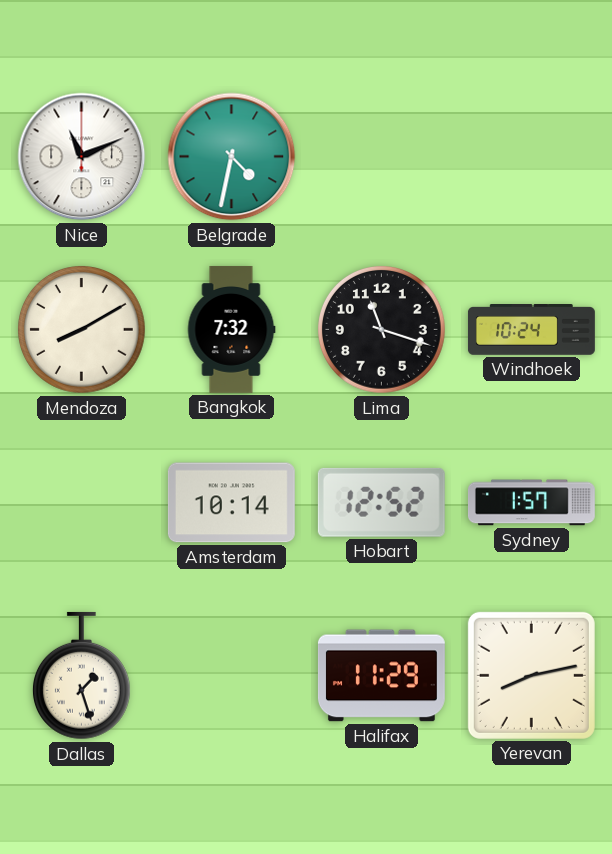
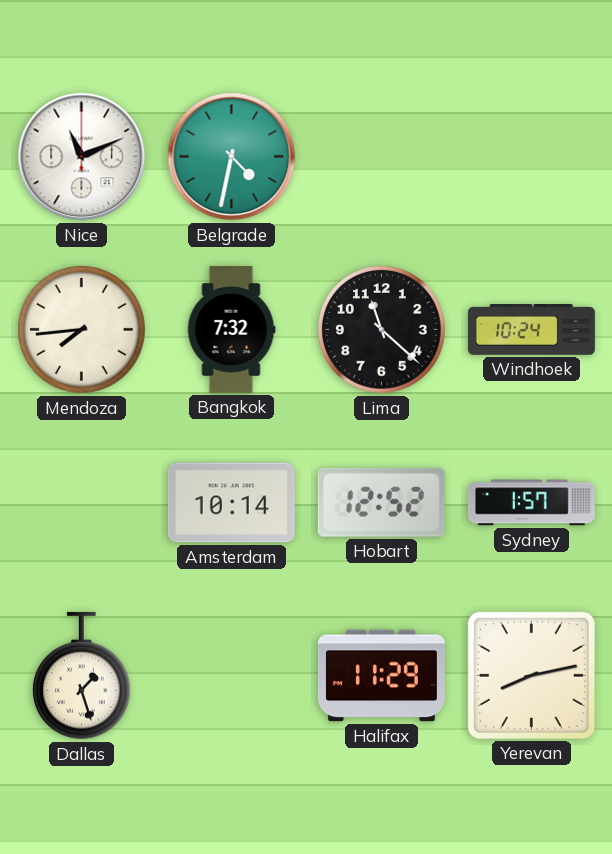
Mendoza: 8:10 -> 7:44 (82, 330)
Lima: 11:18 -> 11:22 (382, 330)
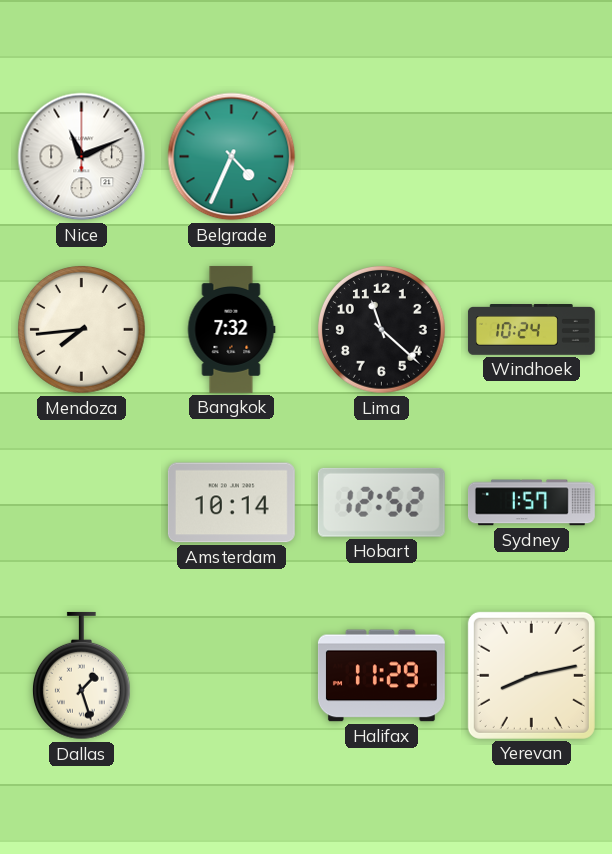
Belgrade: 4:32 -> 4:34 (232, 157)
